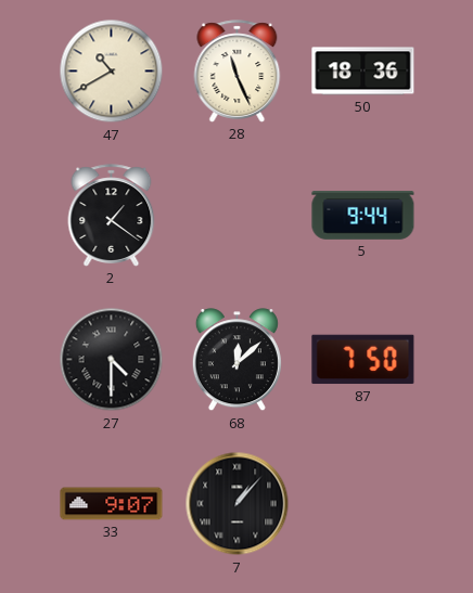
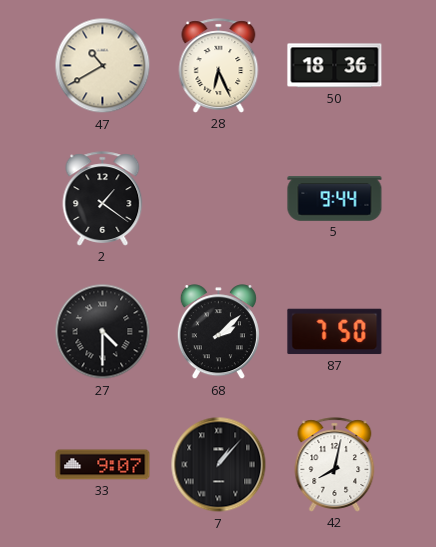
28: 11:26 -> 6:26 (219, 66)
68: 12:08 -> 2:08 (218, 332)
42: none -> 8:02 (335, 465)
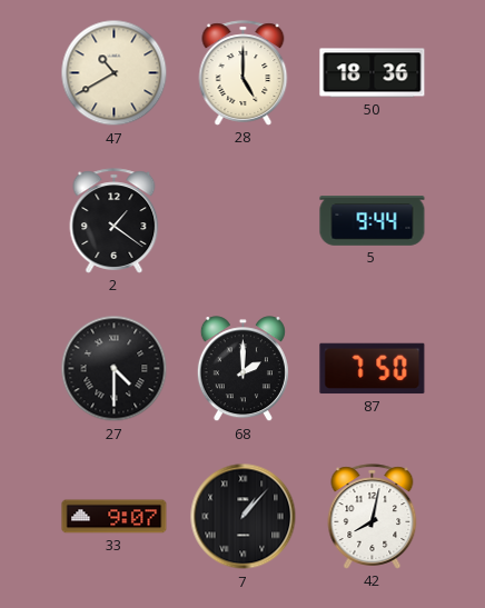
28: 6:26 -> 5:00 (244, 73)
68: 2:08 -> 2:00 (242, 369)
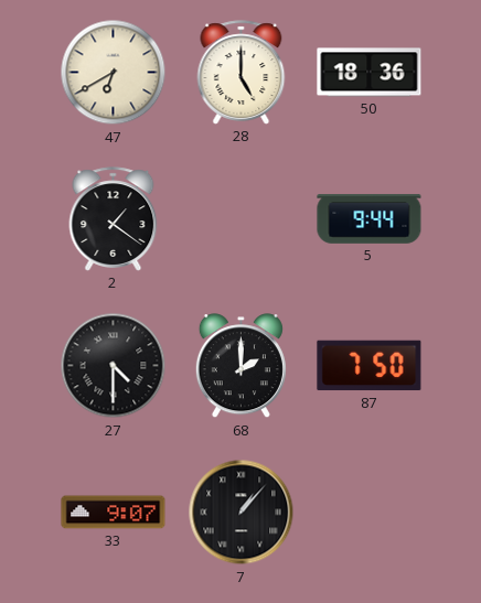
47: 10:40 -> 6:40 (114, 73)
42: 8:02 -> none (373, 517)
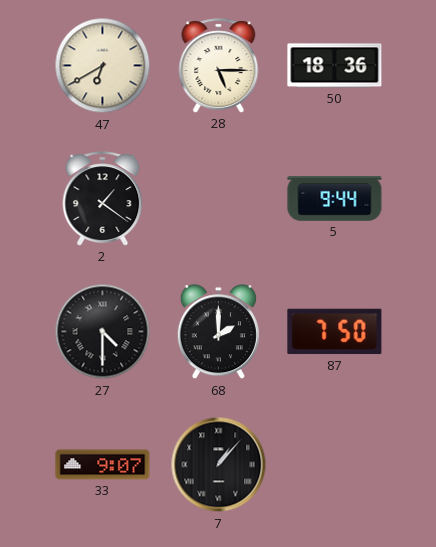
28: 5:00 -> 5:15 (219, 66)
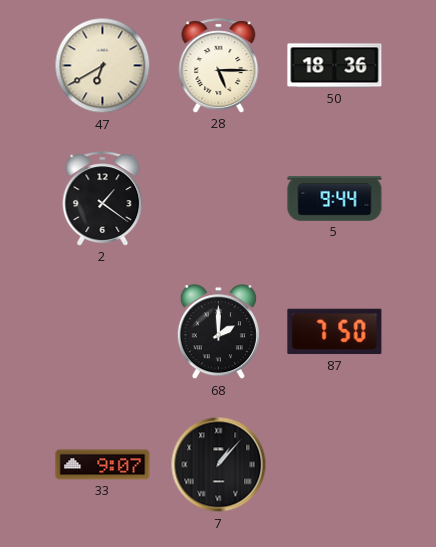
27: 4:30 -> none (103, 332)
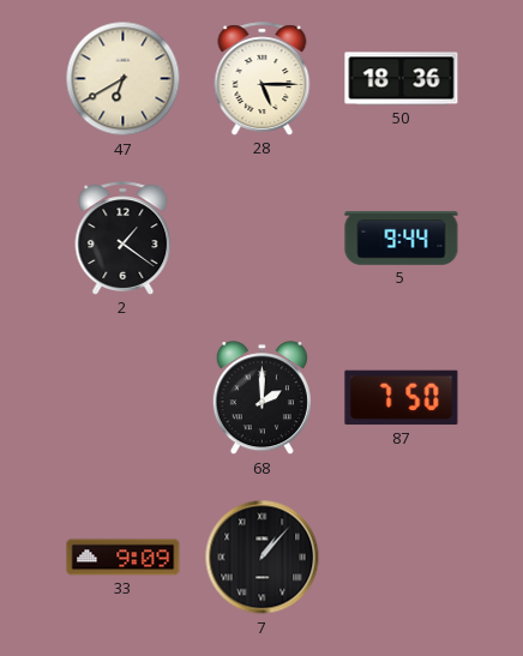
33: 9:07 -> 9:09 (124, 558)
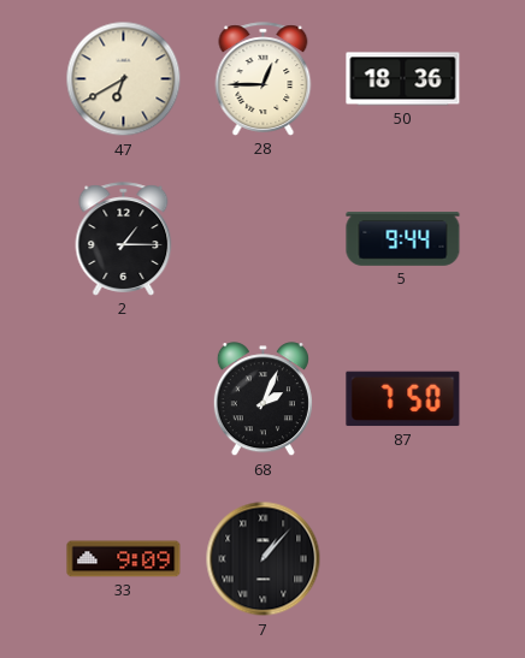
28: 5:15 -> 12:45 (264, 79)
2: 1:21 -> 1:15 (124, 239)
68: 2:00 -> 2:04 (262, 399)
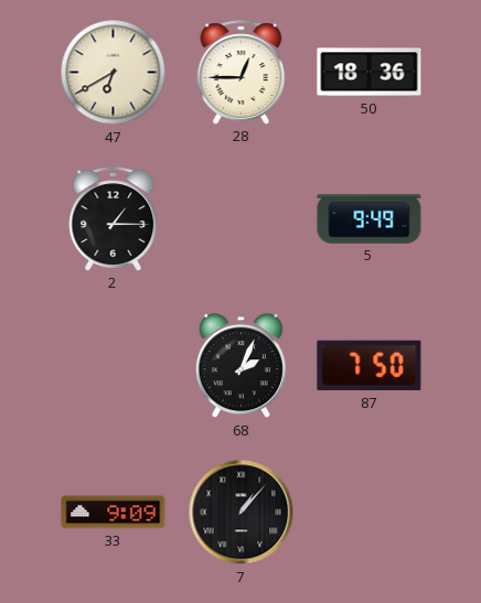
5: 9:44 -> 9:49 (370, 219)
